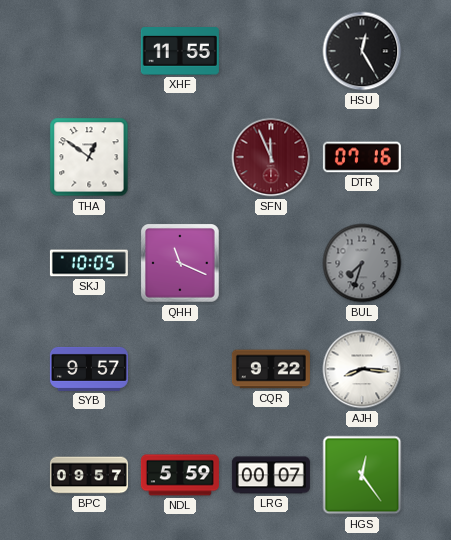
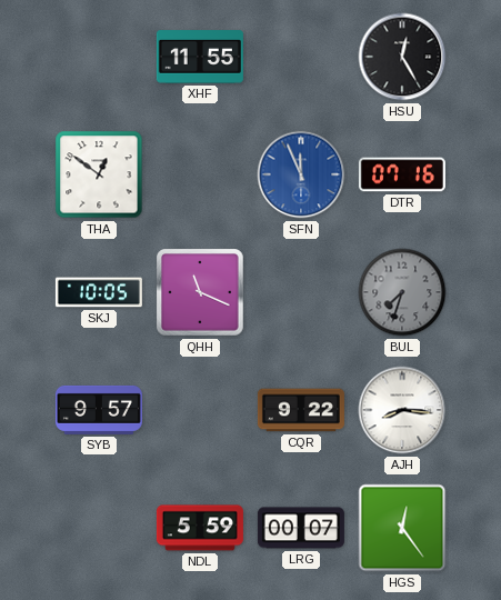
SFN dial: burgundy -> blue (301, 174)
BPC: 09:57 -> none (89, 475)
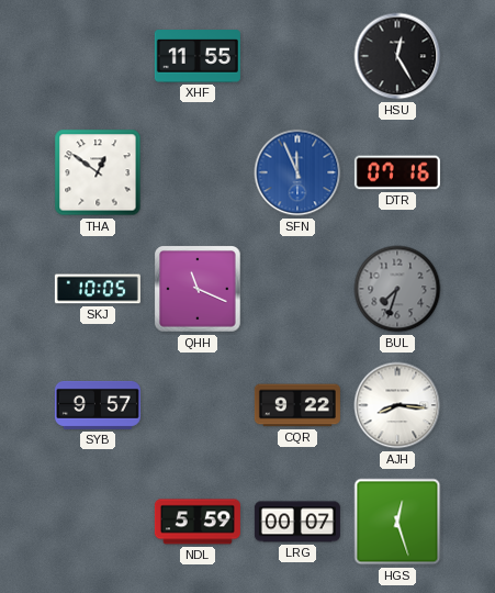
HGS: 12:24 -> 12:27 (397, 522)
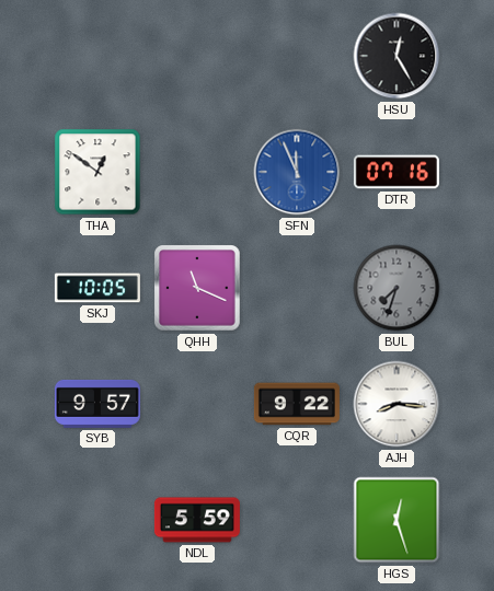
XHF: 11:55 -> none (198, 56)
LRG: 00:07 -> none (297, 522)
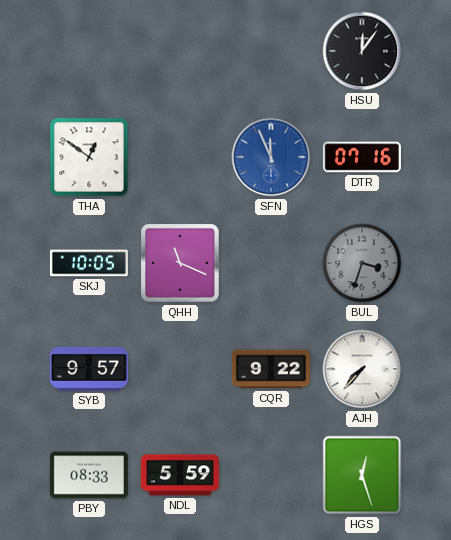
HSU: 12:25 -> 12:06 (362, 51)
BUL: 7:33 -> 3:33 (362, 263)
AJH: 8:16 -> 7:37 (362, 369)
PBY: none -> 08:33 (89, 475)
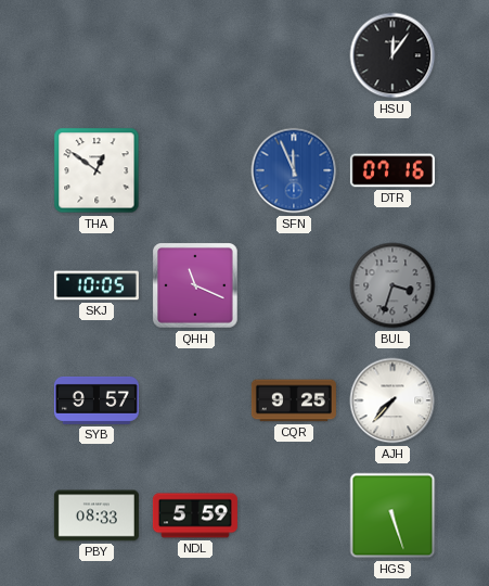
CQR: 9:22 -> 9:25 (294, 400)
HGS: 12:27 -> 5:27 (393, 515)
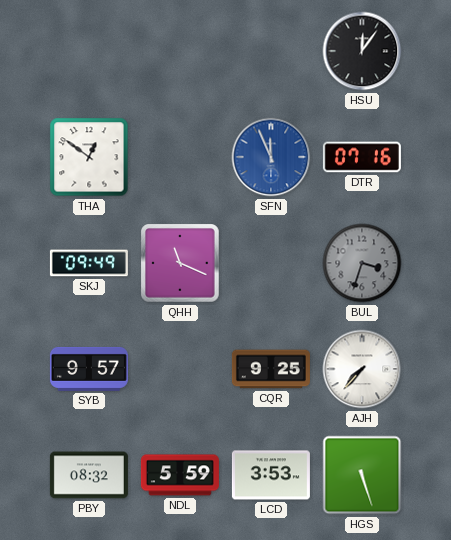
SKJ: 10:05 -> 09:49 (89, 263)
PBY: 08:33 -> 08:32 (89, 475)
LCD: none -> 3:53 (271, 475)
